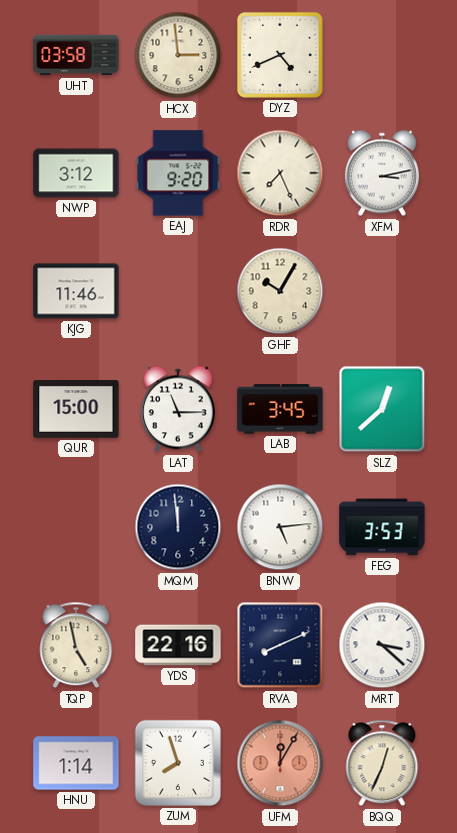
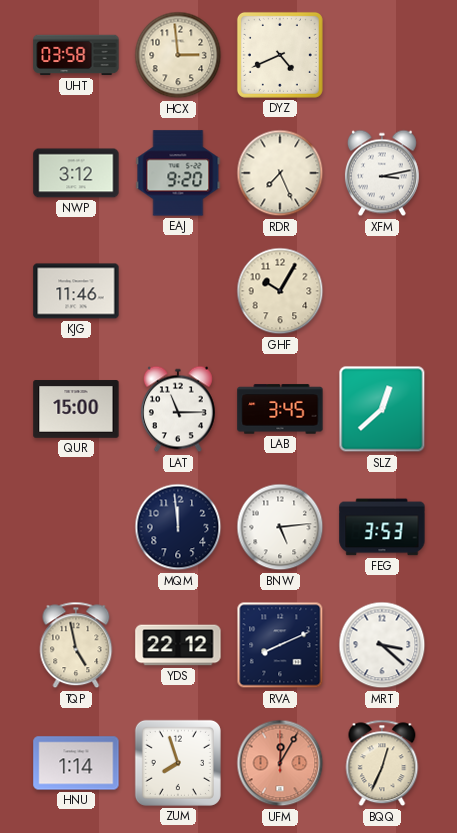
YDS: 22:16 -> 22:12 (178, 645)
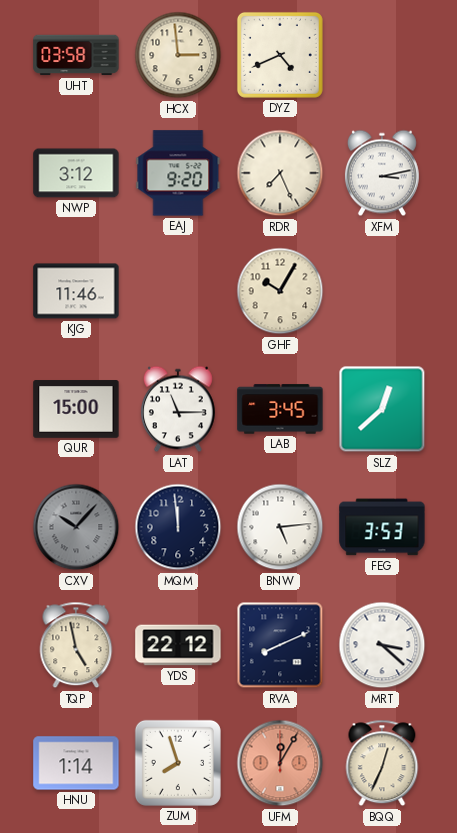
CXV: none -> 10:07 (76, 527)
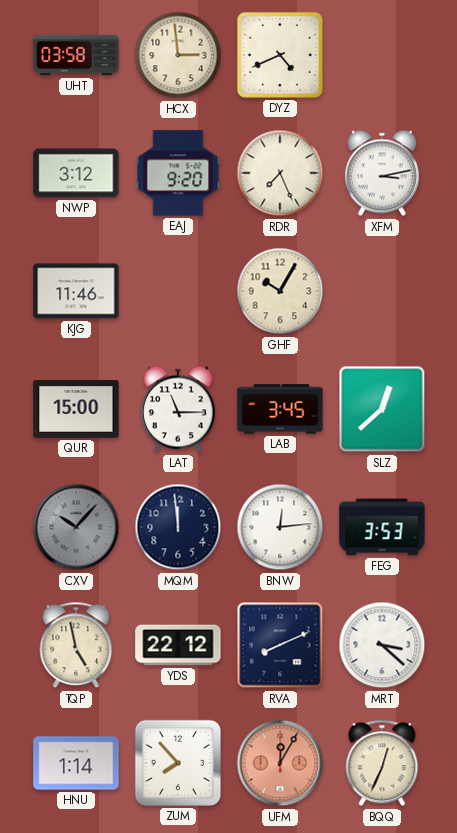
BNW: 5:14 -> 12:14 (280, 527)
ZUM: 7:57 -> 7:53 (178, 763)
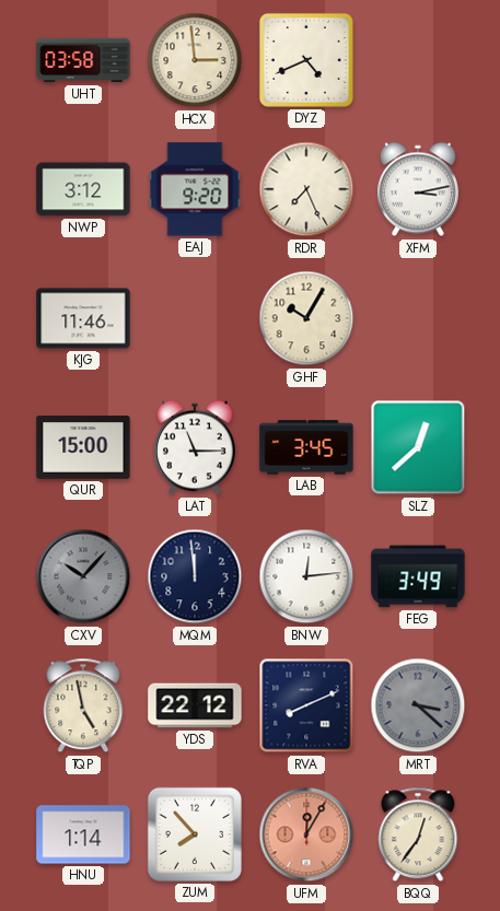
FEG: 3:53 -> 3:49 (418, 576)
MRT dial: white -> grey (418, 705)
BQQ: 12:34 -> 12:36 (418, 834)
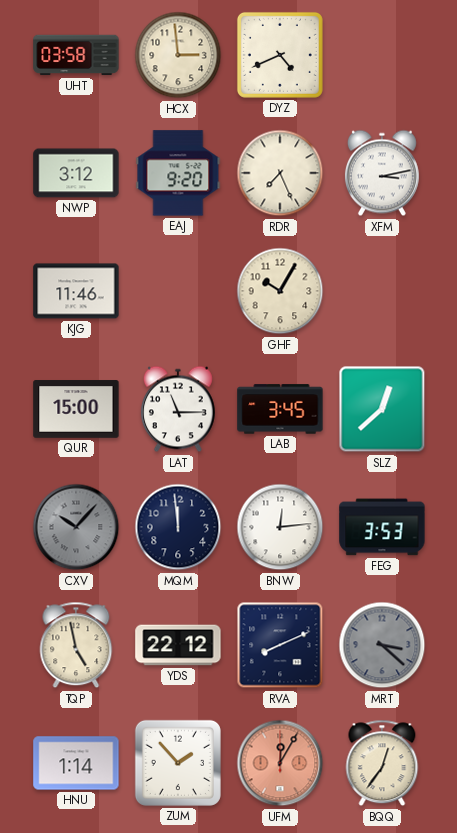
FEG: 3:49 -> 3:53 (382, 527)
ZUM: 7:53 -> 1:53 (178, 763)
